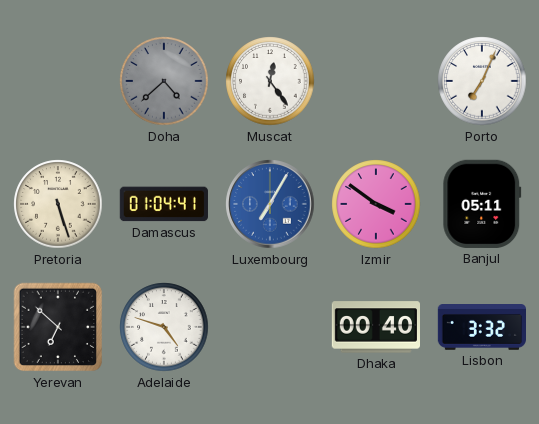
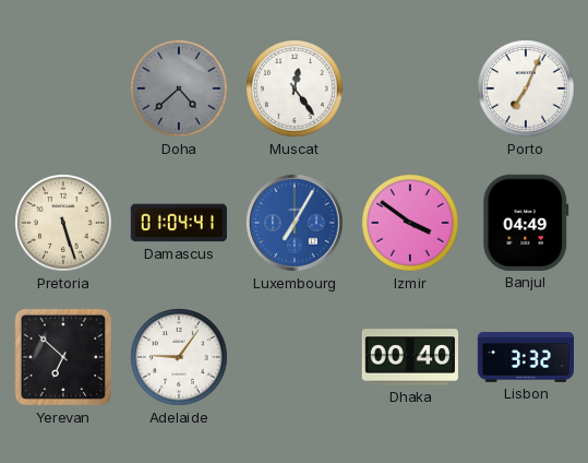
Banjul: 05:11 -> 04:49 (526, 223)
Adelaide: 4:48 -> 9:06 (179, 357)
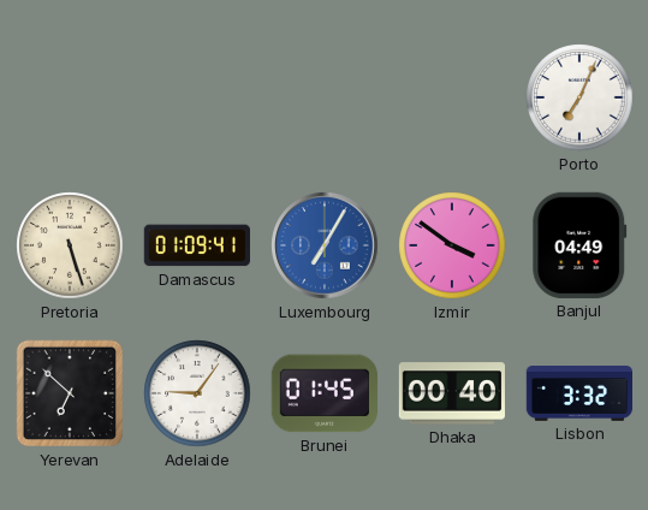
Doha: 4:38 -> none (179, 88)
Muscat: 12:24 -> none (295, 88)
Damascus: 01:04 -> 01:09 (197, 245)
Brunei: none -> 01:45 (323, 393)
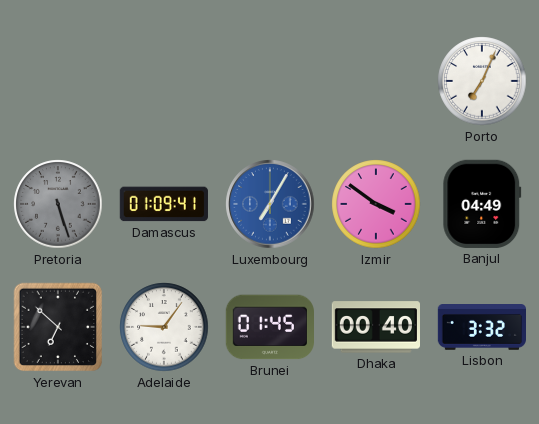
Pretoria dial: cream -> grey (58, 204)
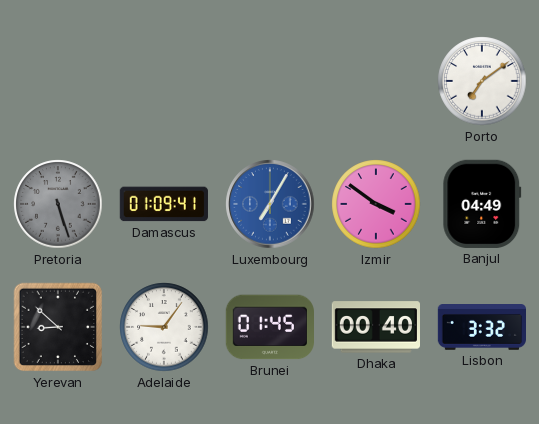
Porto: 7:04 -> 7:09 (482, 81)
Yerevan: 6:52 -> 8:52 (58, 327)
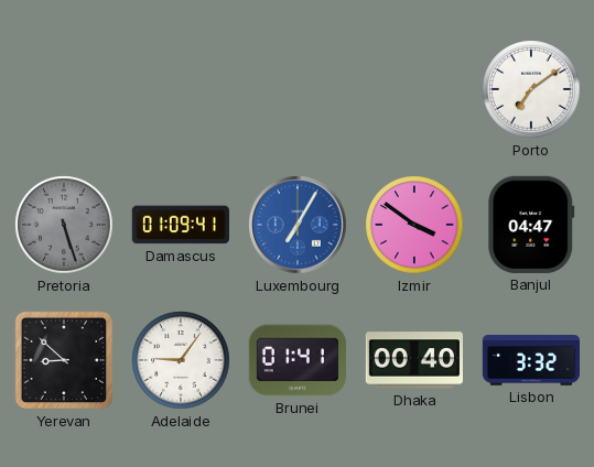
Banjul: 04:49 -> 04:47 (531, 225)
Brunei: 01:45 -> 01:41 (296, 360)
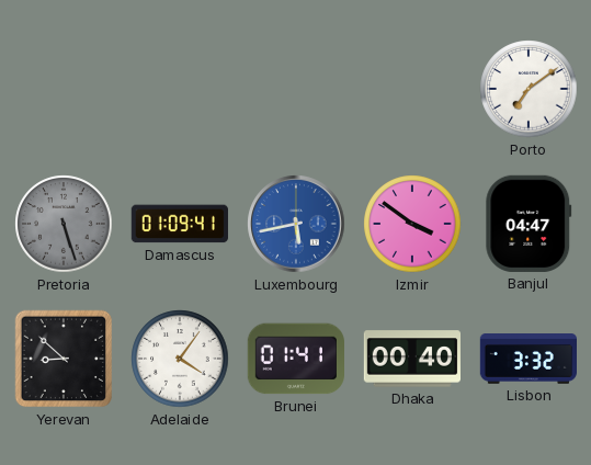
Luxembourg: 7:05 -> 5:43 (296, 224)
Adelaide: 9:06 -> 4:06 (180, 359)
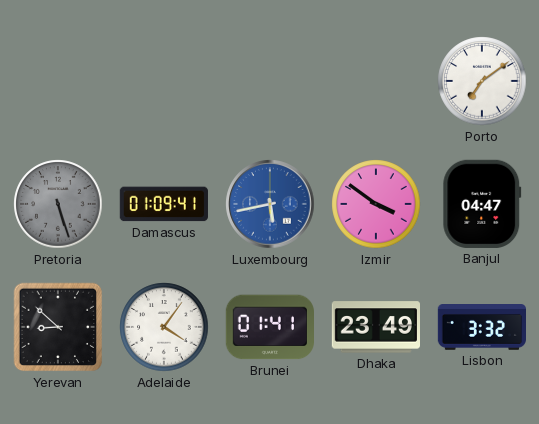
Dhaka: 00:40 -> 23:49 (375, 327)
